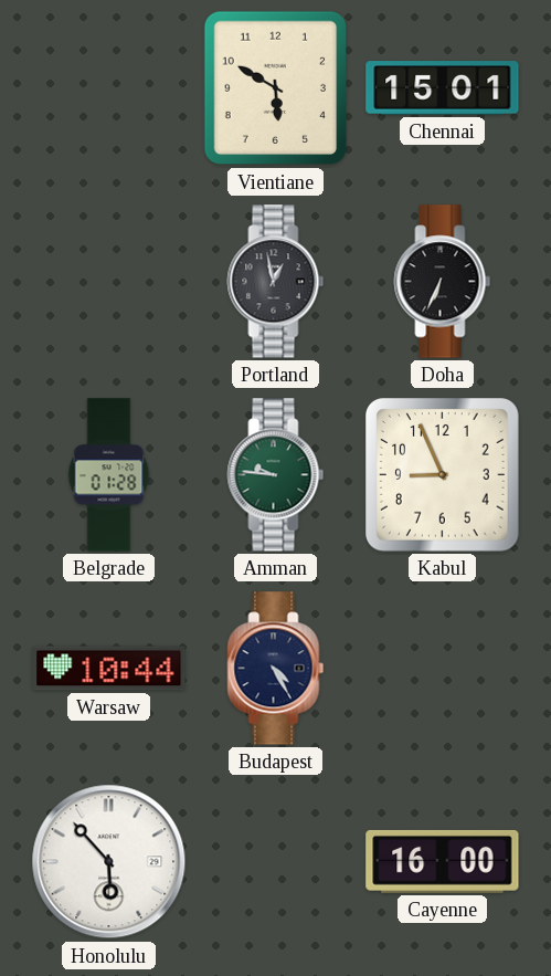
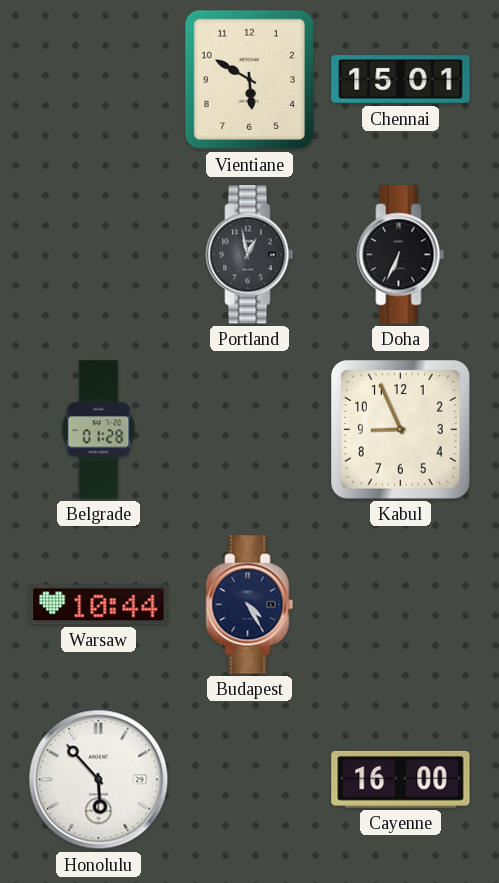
Amman: 9:46 -> none (276, 475)
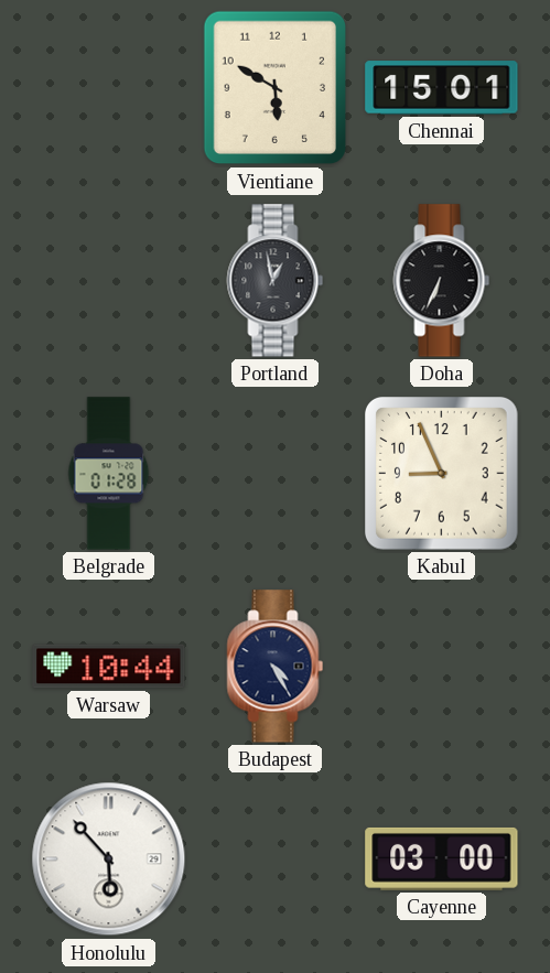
Cayenne: 16:00 -> 03:00 (442, 858)
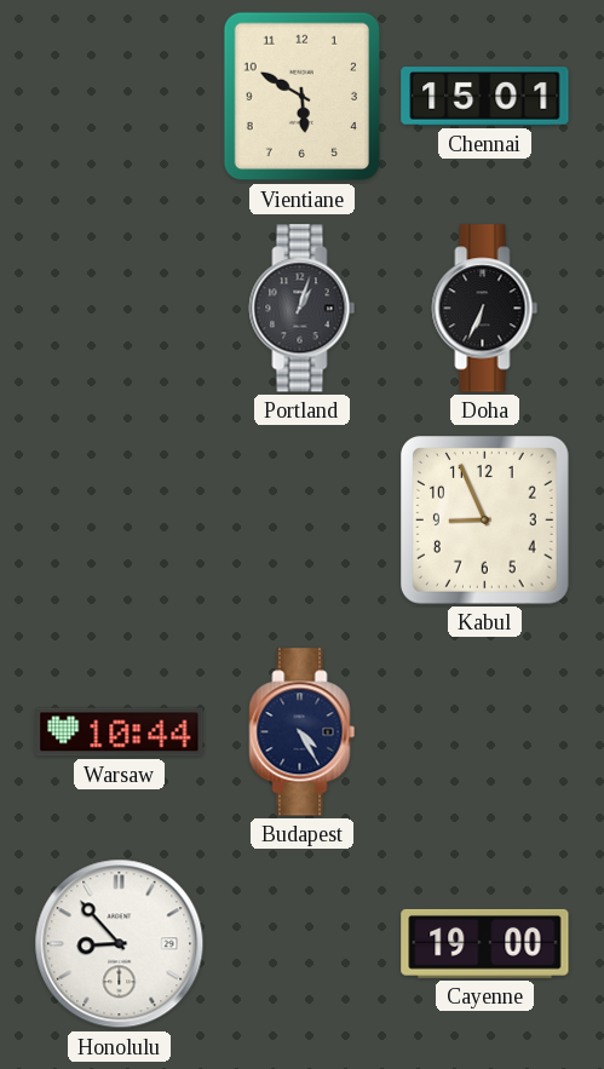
Portland: 12:58 -> 1:03 (303, 309)
Belgrade: 01:28 -> none (109, 474)
Honolulu: 5:53 -> 8:53 (120, 944)
Cayenne: 03:00 -> 19:00 (485, 943)
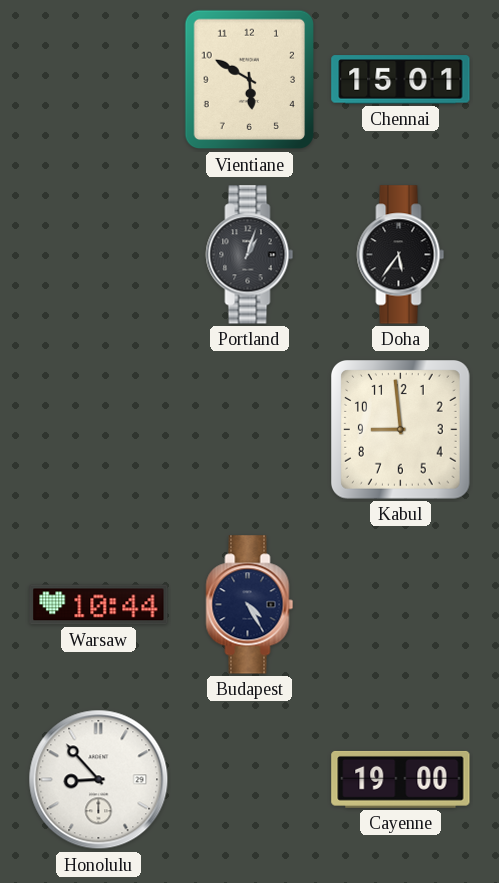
Doha: 6:34 -> 5:36 (401, 255)
Kabul: 8:56 -> 8:59 (401, 430)
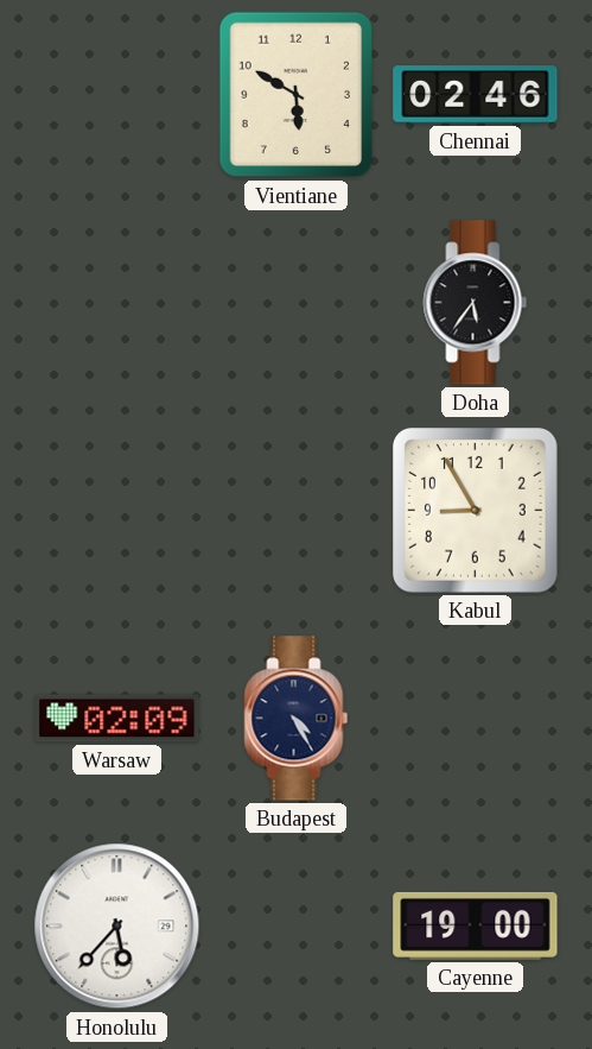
Chennai: 15:01 -> 02:46 (476, 95)
Portland: 1:03 -> none (250, 255)
Kabul: 8:59 -> 8:55 (476, 511)
Warsaw: 10:44 -> 02:09 (117, 719)
Honolulu: 8:53 -> 5:37 (117, 927)
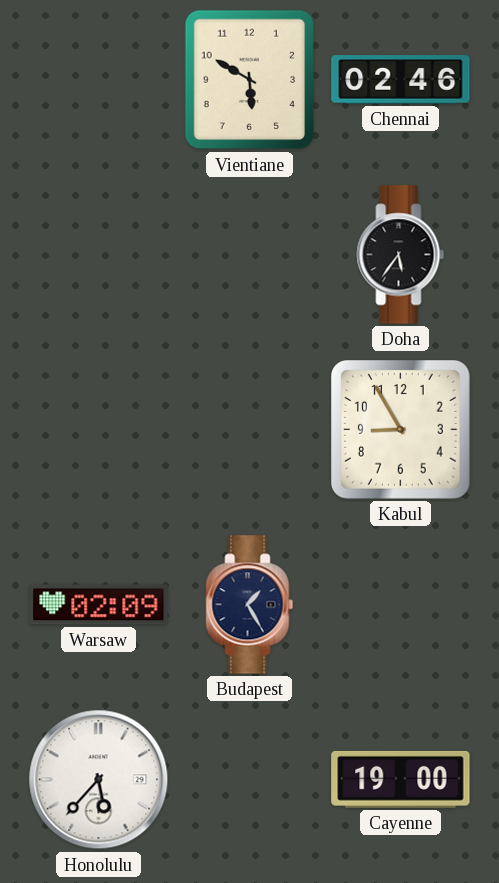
Budapest: 4:25 -> 1:25 (250, 605)
